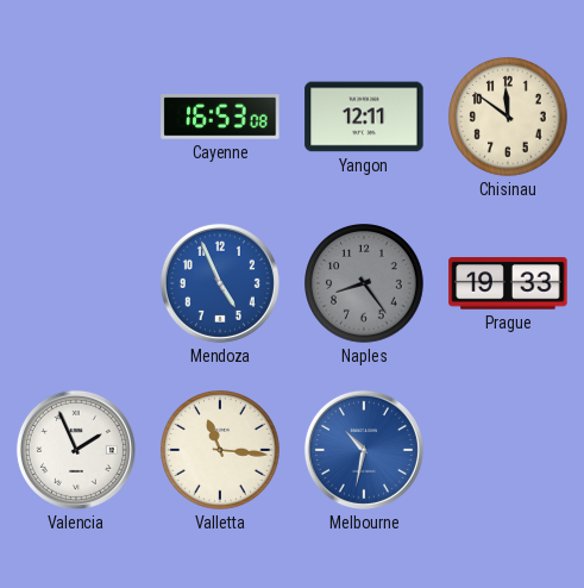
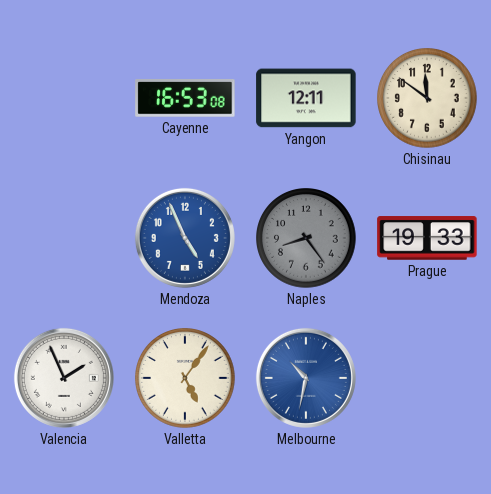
Valletta: 11:16 -> 5:06 (186, 379)
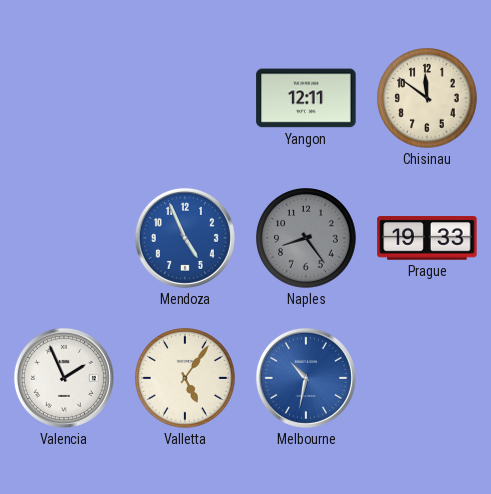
Cayenne: 16:53 -> none (185, 98)
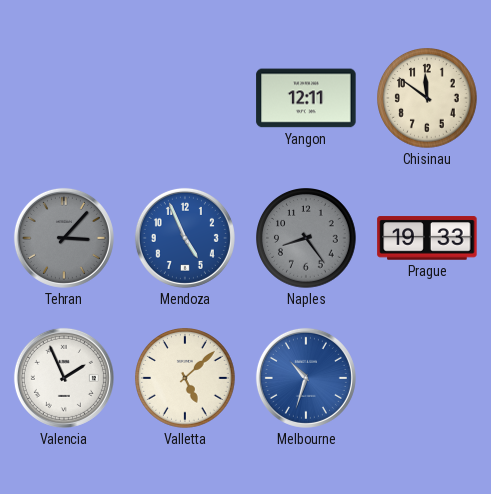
Tehran: none -> 3:07 (64, 238)
Valletta: 5:06 -> 5:08 (186, 379)
Melbourne: 10:32 -> 10:33 (306, 378)
